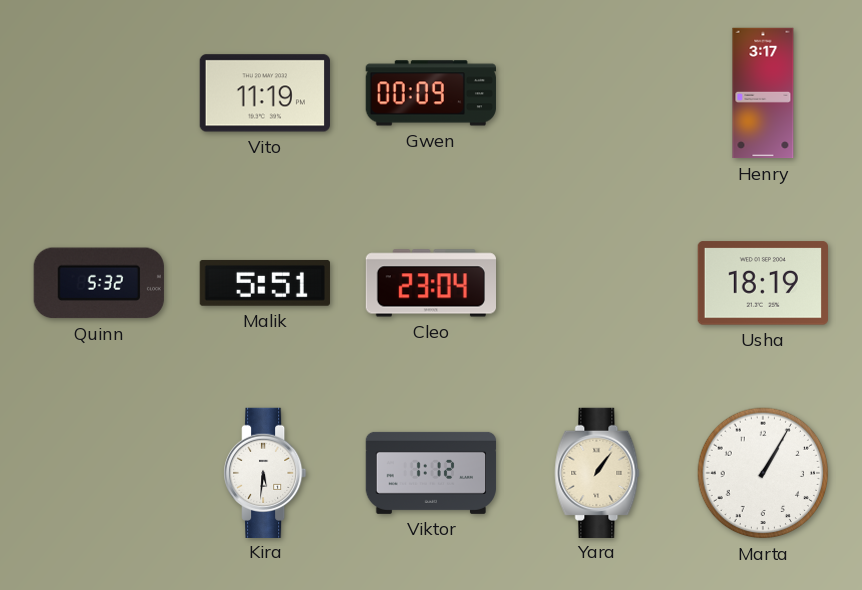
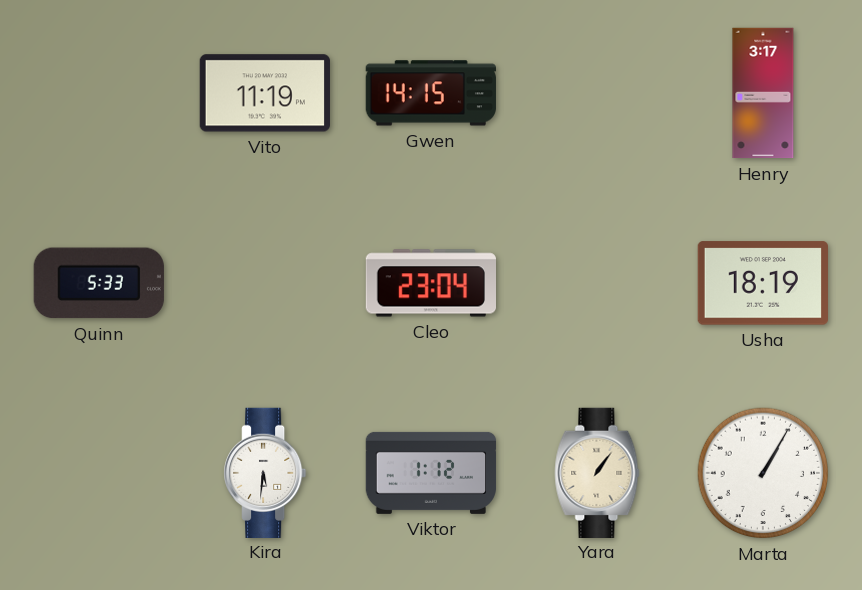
Gwen: 00:09 -> 14:15 (431, 93)
Quinn: 5:32 -> 5:33 (99, 283)
Malik: 5:51 -> none (265, 283)
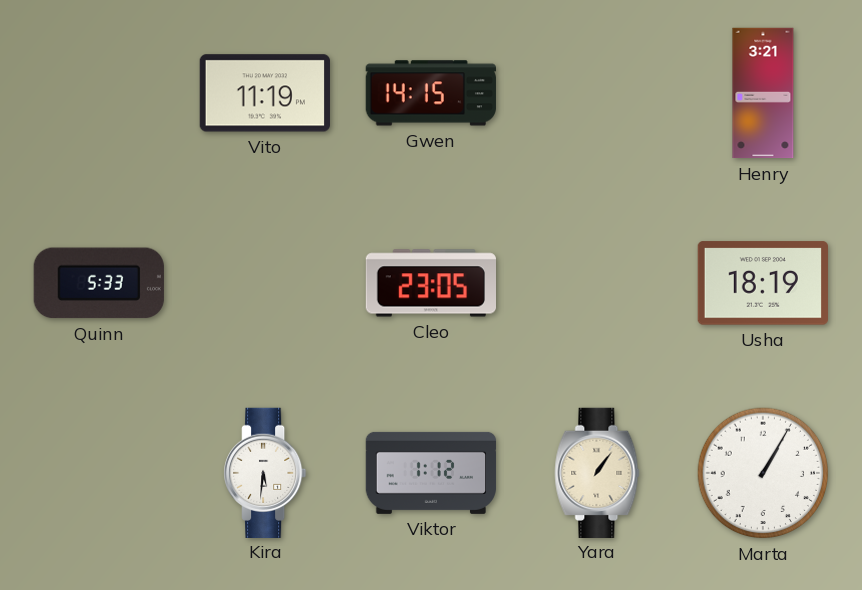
Henry: 3:17 -> 3:21 (763, 93)
Cleo: 23:04 -> 23:05 (430, 283)
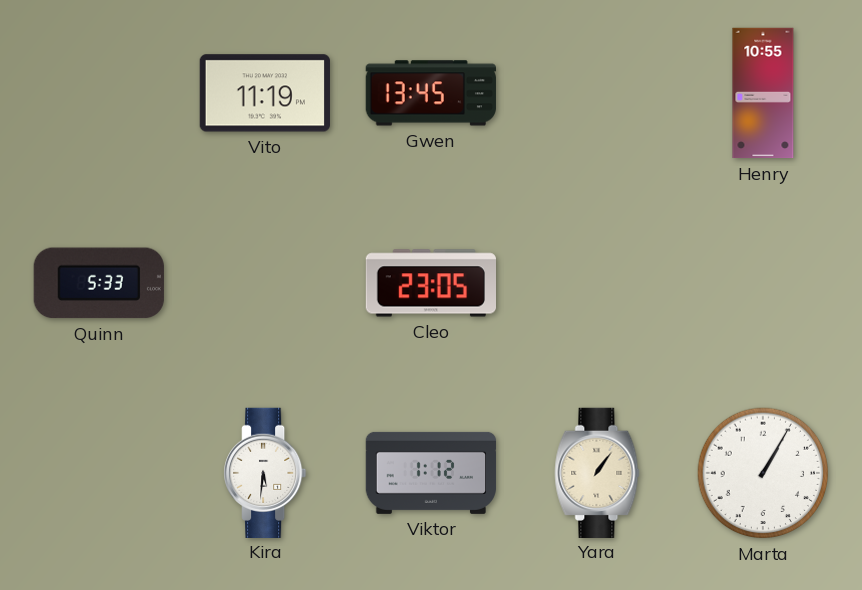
Gwen: 14:15 -> 13:45 (431, 93)
Henry: 3:21 -> 10:55 (763, 93)
Usha: 18:19 -> none (762, 283)
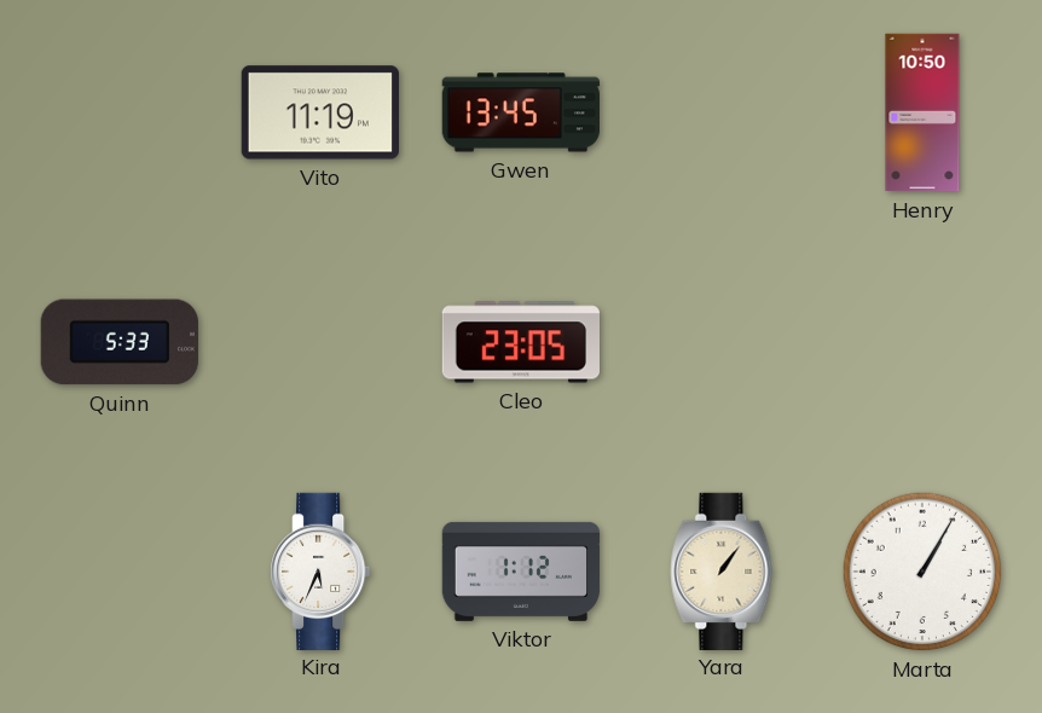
Henry: 10:55 -> 10:50 (922, 112)
Kira: 5:31 -> 5:34 (322, 570)
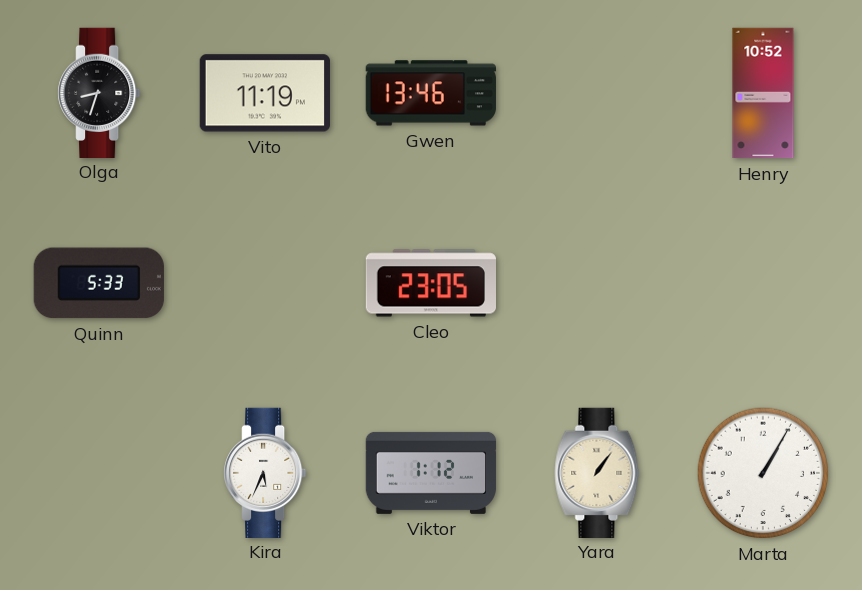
Olga: none -> 8:33 (100, 92)
Gwen: 13:45 -> 13:46 (431, 93)
Henry: 10:50 -> 10:52 (763, 93)
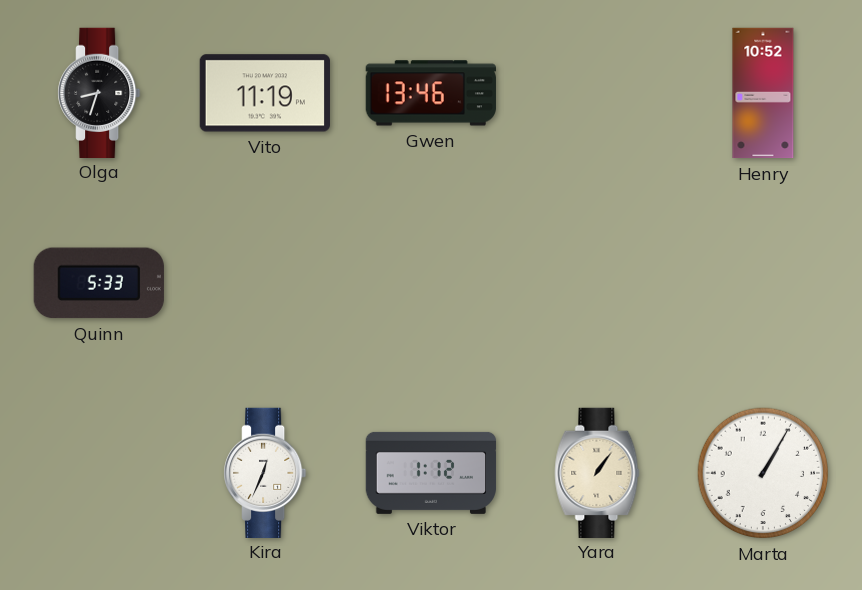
Cleo: 23:05 -> none (430, 283)
Kira: 5:34 -> 12:34 (266, 472)
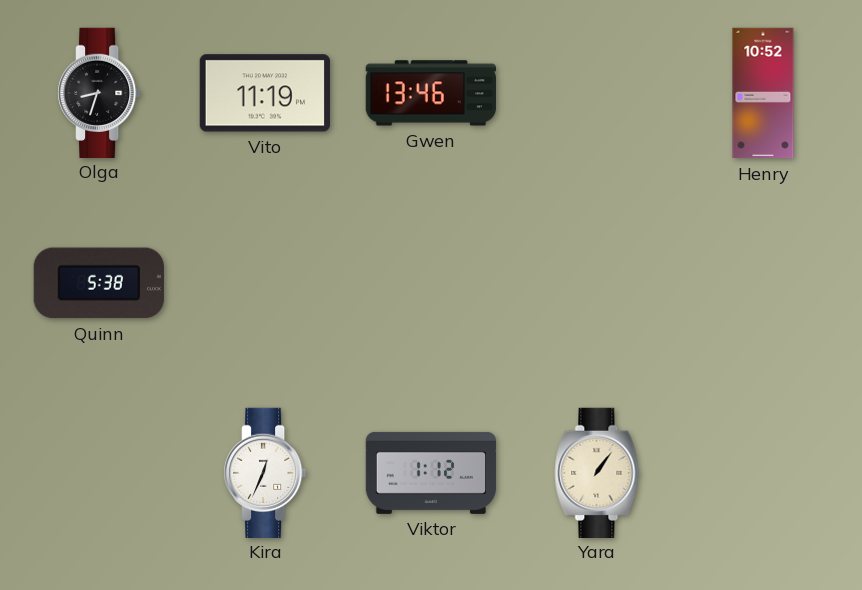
Quinn: 5:33 -> 5:38 (99, 283)
Marta: 1:05 -> none (763, 473)
